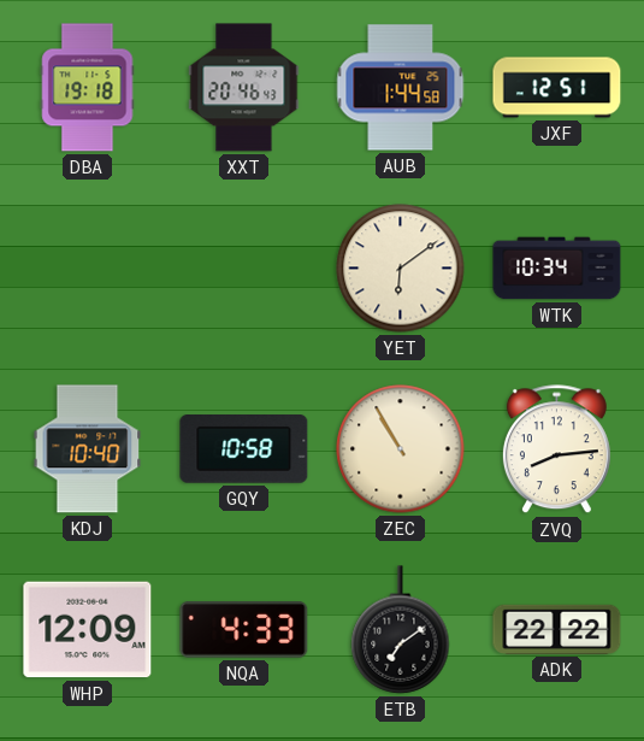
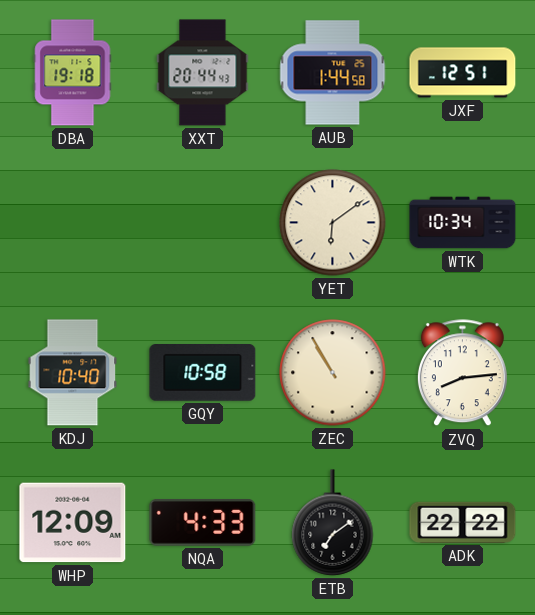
XXT: 20:46 -> 20:44 (203, 73)
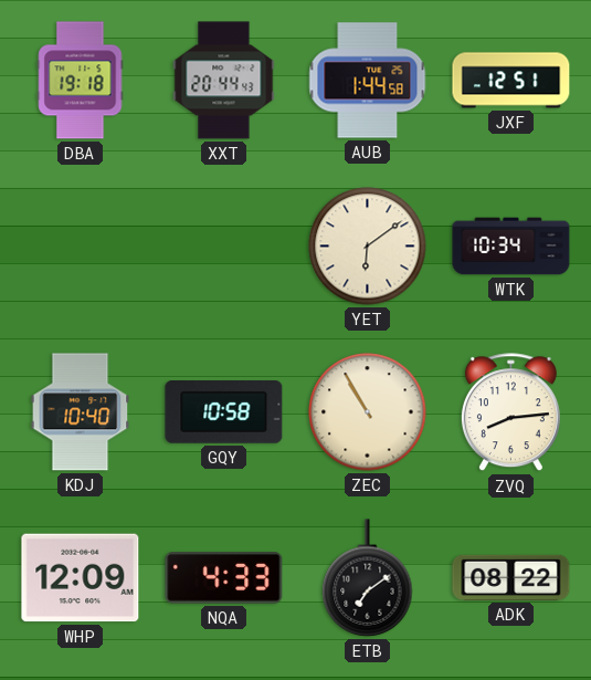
ADK: 22:22 -> 08:22 (511, 577)
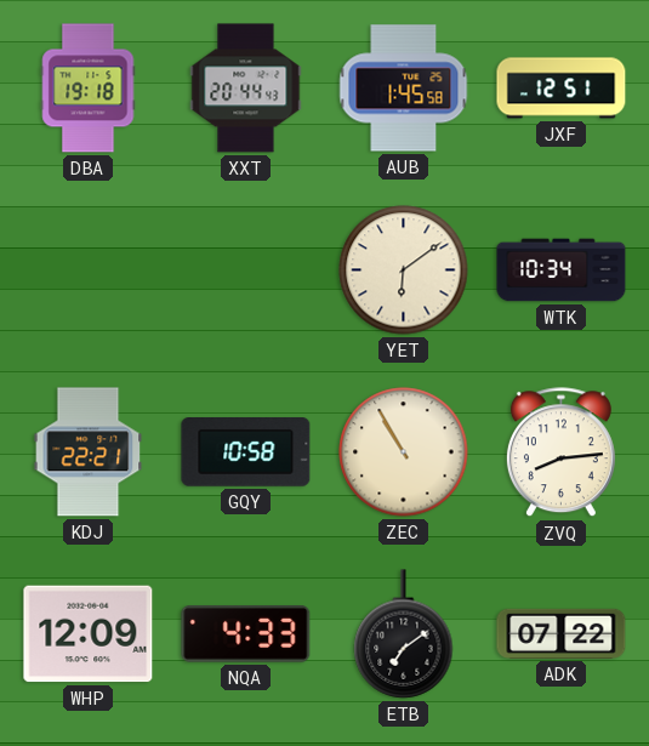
AUB: 1:44 -> 1:45 (404, 89)
KDJ: 10:40 -> 22:21 (89, 452)
ADK: 08:22 -> 07:22 (562, 633)
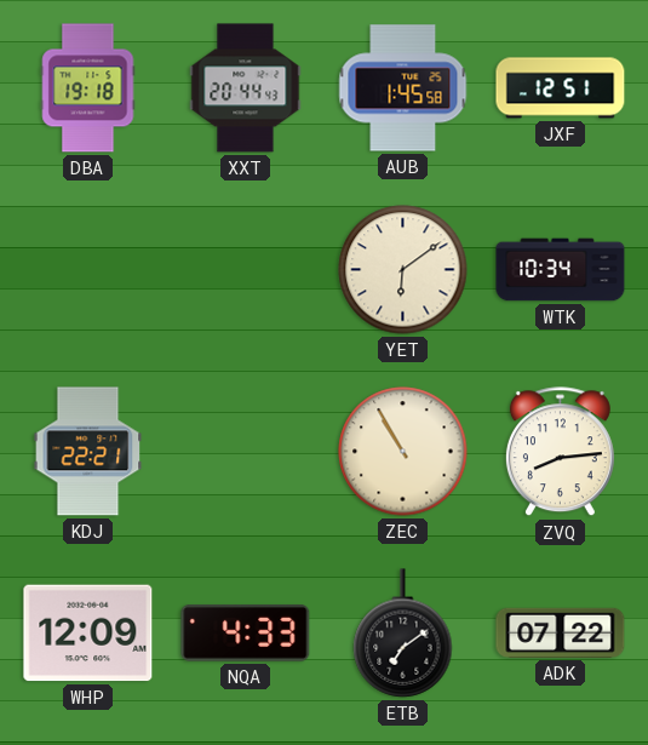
GQY: 10:58 -> none (246, 452)
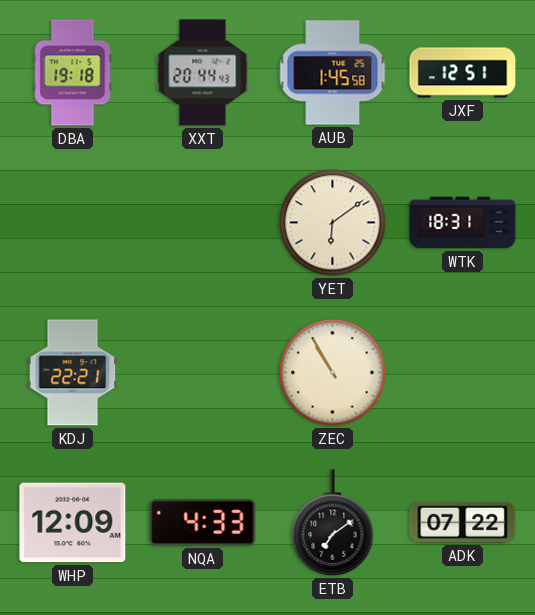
WTK: 10:34 -> 18:31 (463, 223)
ZVQ: 8:14 -> none (560, 452)
